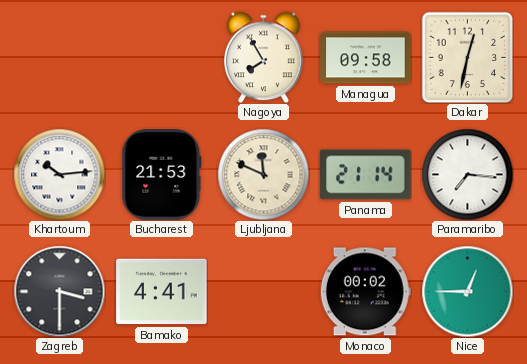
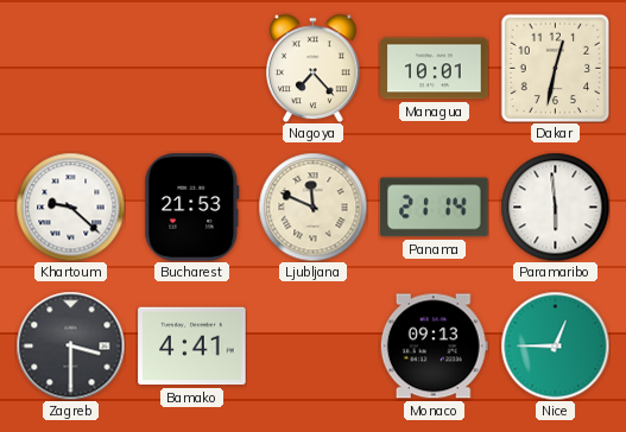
Nagoya: 7:55 -> 7:23 (314, 68)
Managua: 09:58 -> 10:01 (435, 69)
Khartoum: 10:14 -> 9:22 (70, 207)
Paramaribo: 7:16 -> 5:59 (555, 207)
Monaco: 00:02 -> 09:13 (434, 347)
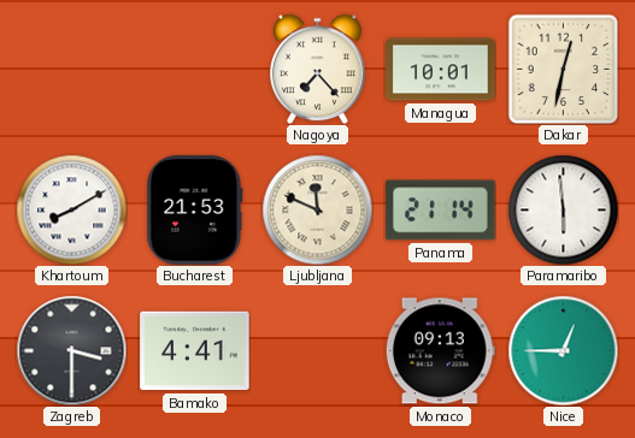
Khartoum: 9:22 -> 8:10 (71, 209)
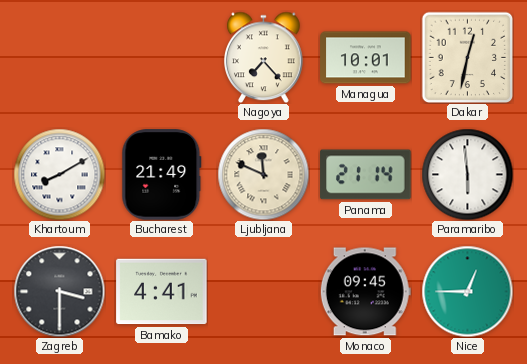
Bucharest: 21:53 -> 21:49 (162, 175)
Monaco: 09:13 -> 09:45 (365, 292)
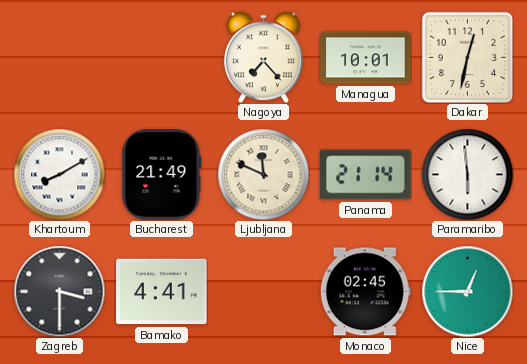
Monaco: 09:45 -> 02:45 (365, 292)
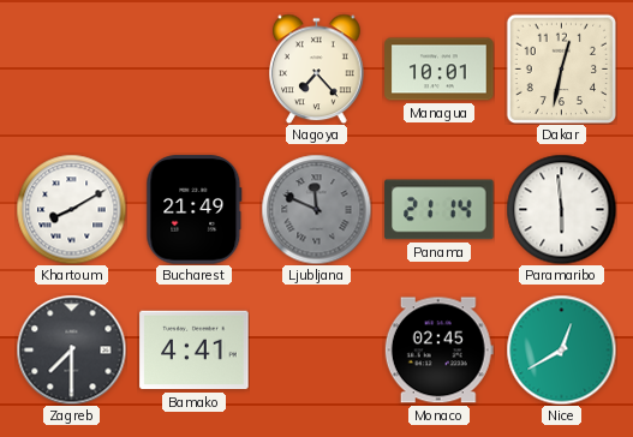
Ljubljana dial: cream -> grey (316, 209)
Zagreb: 3:30 -> 7:30 (71, 349)
Nice: 12:45 -> 12:40 (561, 349)
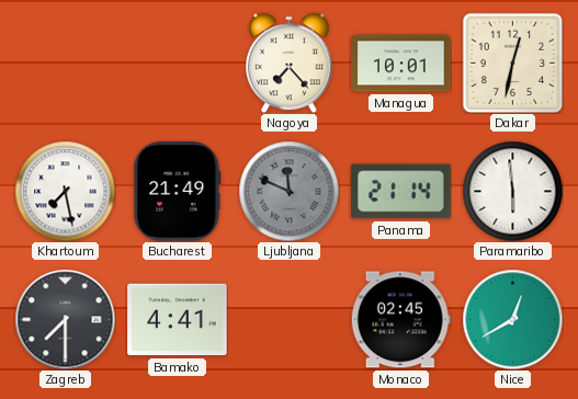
Khartoum: 8:10 -> 7:28 (65, 191)
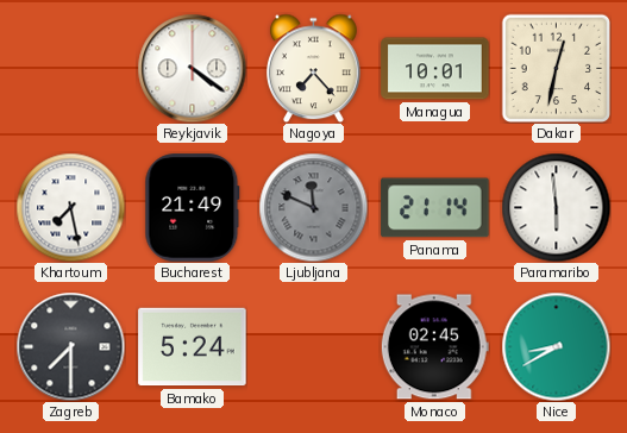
Reykjavik: none -> 4:21 (192, 68)
Bamako: 4:41 -> 5:24 (193, 347)
Nice: 12:40 -> 8:40 (556, 346)
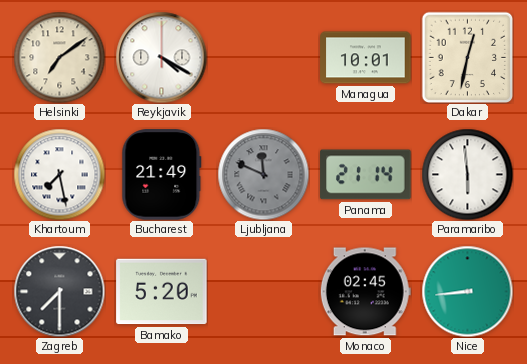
Helsinki: none -> 7:09 (59, 57)
Reykjavik: 4:21 -> 4:20 (161, 57)
Nagoya: 7:23 -> none (314, 68)
Bamako: 5:24 -> 5:20 (162, 292)
Nice: 8:40 -> 8:44 (467, 291)
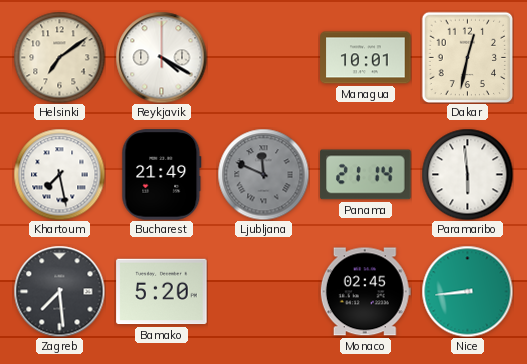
Zagreb: 7:30 -> 7:29 (59, 291)
